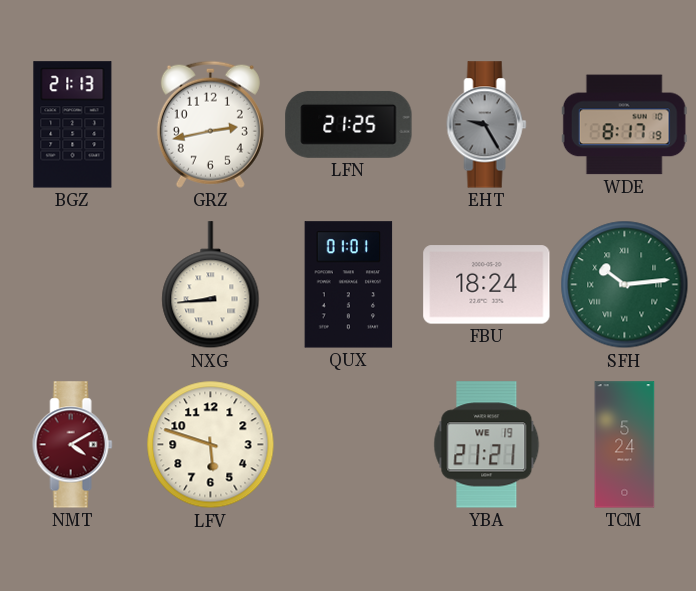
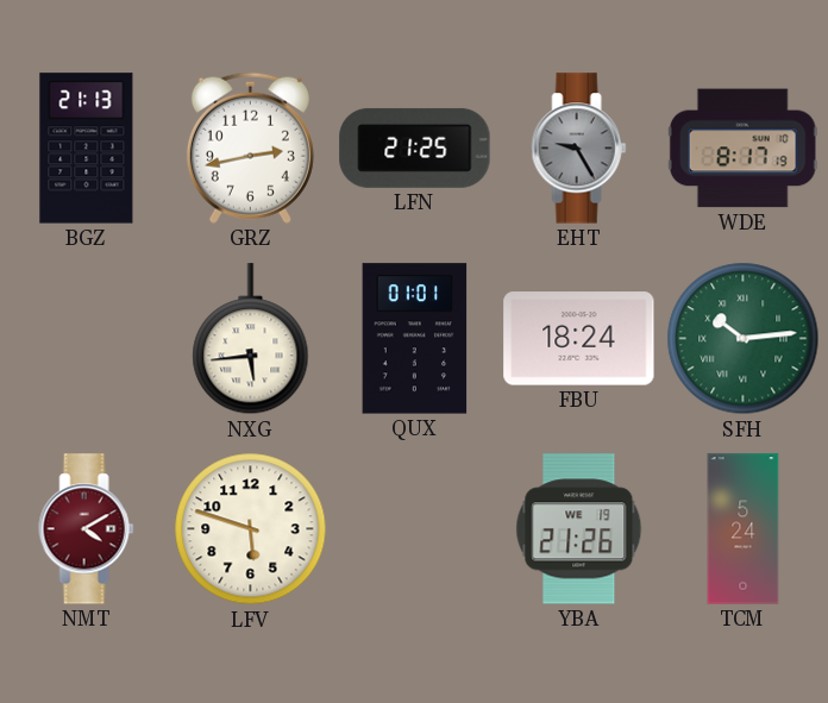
NXG: 8:44 -> 5:44 (251, 339)
YBA: 21:21 -> 21:26 (579, 529)
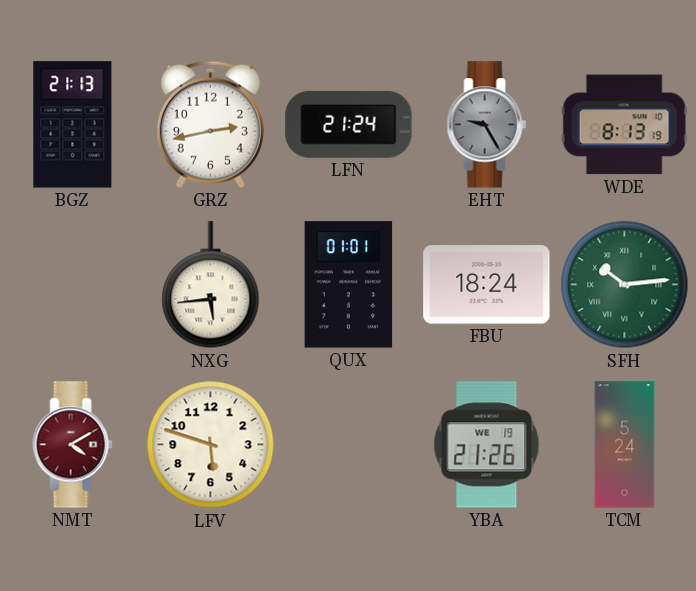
LFN: 21:25 -> 21:24 (349, 124)
WDE: 8:17 -> 8:13 (624, 125)
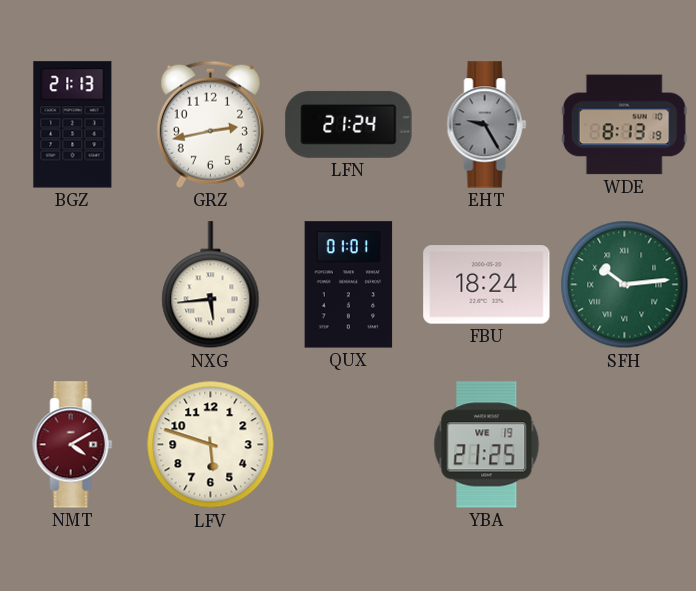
YBA: 21:26 -> 21:25 (487, 445)
TCM: 5:24 -> none (625, 445)
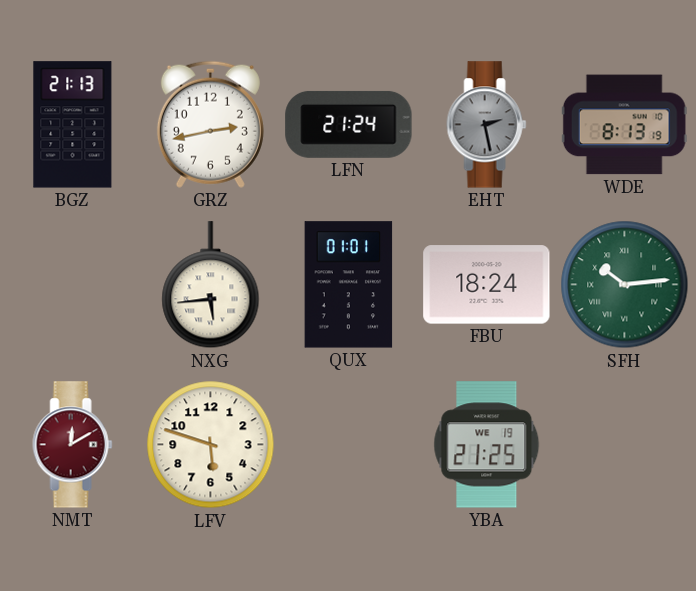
EHT: 9:25 -> 2:28 (487, 125)
NMT: 4:10 -> 12:10 (73, 445)
